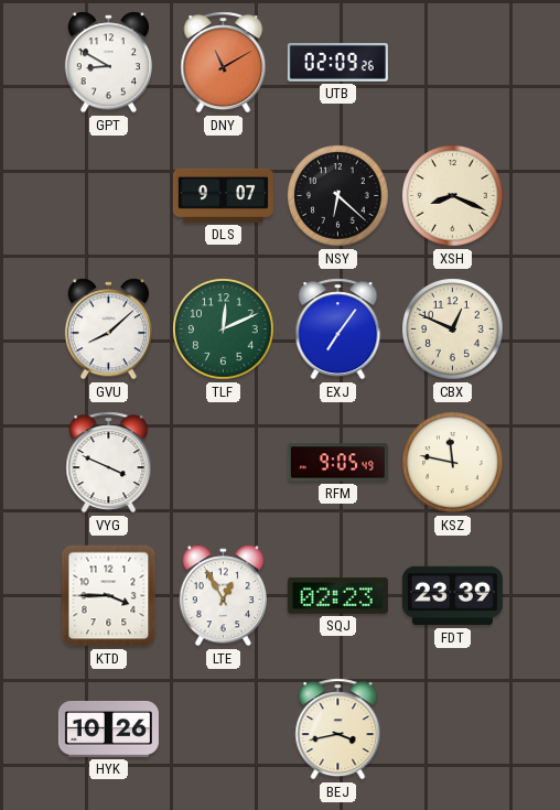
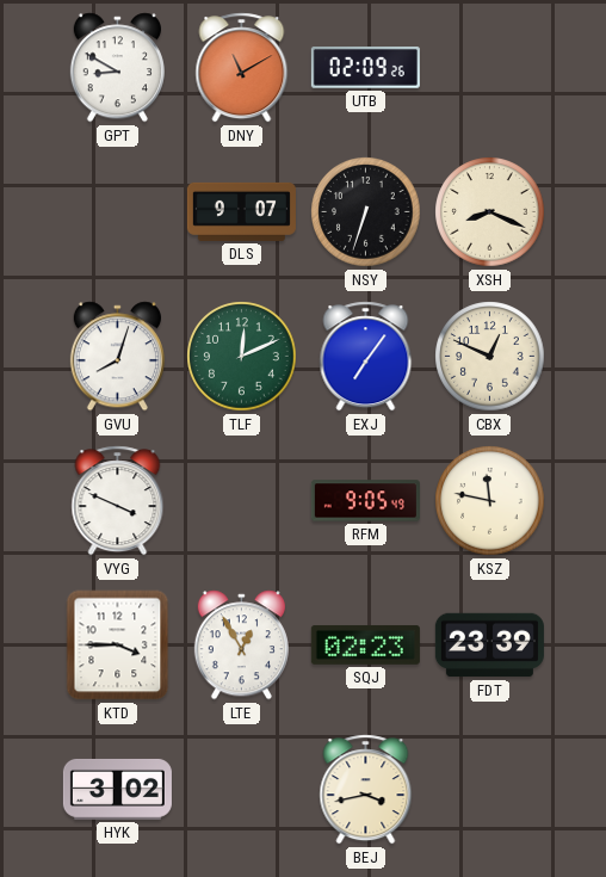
NSY: 6:22 -> 6:33 (366, 212)
GVU: 8:08 -> 8:03 (117, 357)
HYK: 10:26 -> 3:02 (117, 789)
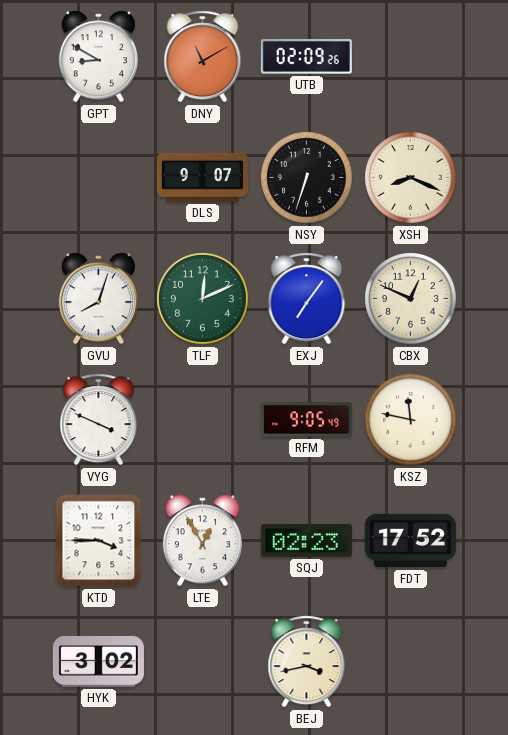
FDT: 23:39 -> 17:52 (410, 541)
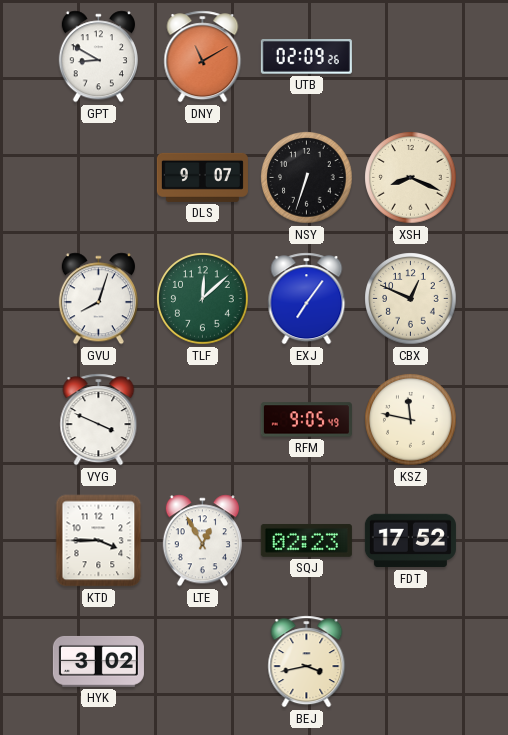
TLF: 12:11 -> 12:08 (203, 299)
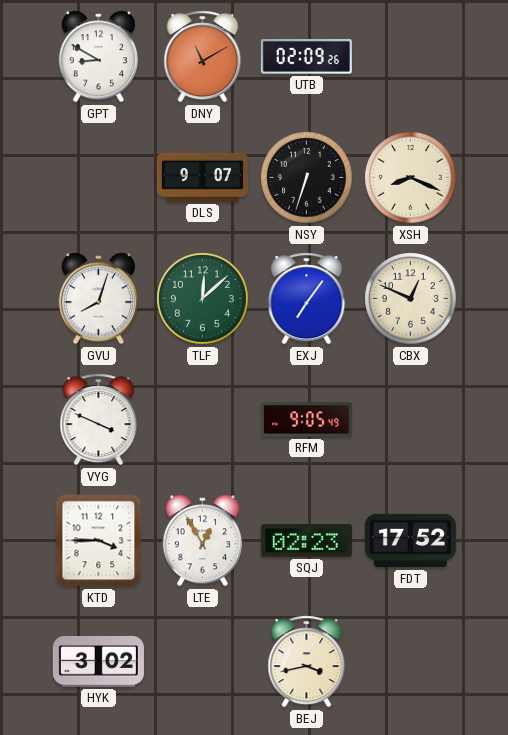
KSZ: 11:47 -> none (411, 420)
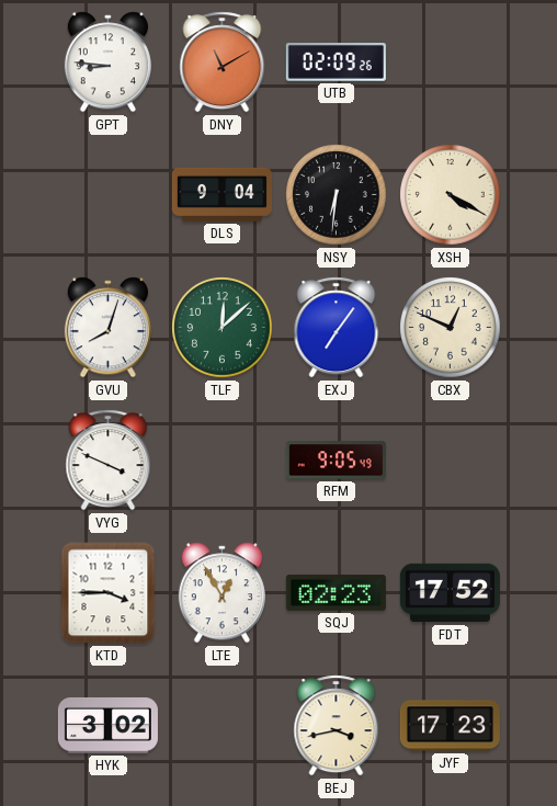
GPT: 8:50 -> 8:46 (107, 63)
DLS: 9:07 -> 9:04 (221, 194)
NSY: 6:33 -> 6:31 (337, 195)
XSH: 8:19 -> 4:20 (451, 195)
JYF: none -> 17:23 (450, 726)
